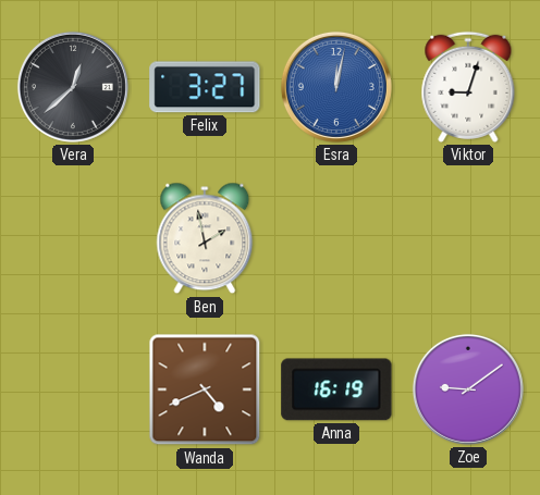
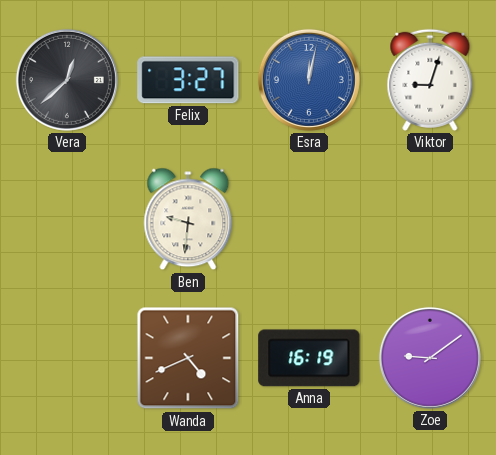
Ben: 1:58 -> 9:31 (188, 219)
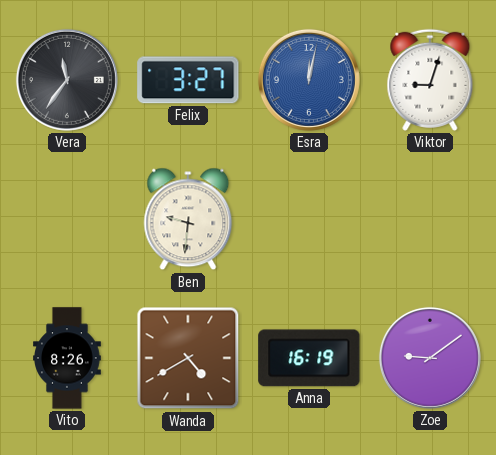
Vera: 12:38 -> 11:36 (67, 80)
Vito: none -> 8:26 (68, 358)
Wanda: 4:41 -> 4:40 (188, 358)
